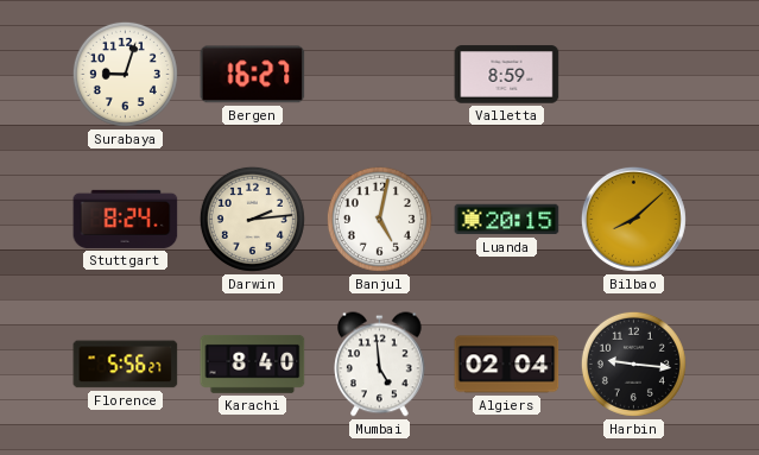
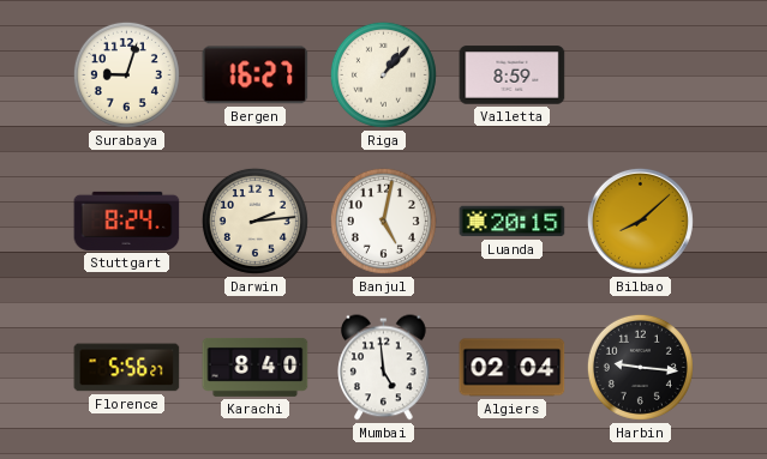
Riga: none -> 1:07 (383, 74)
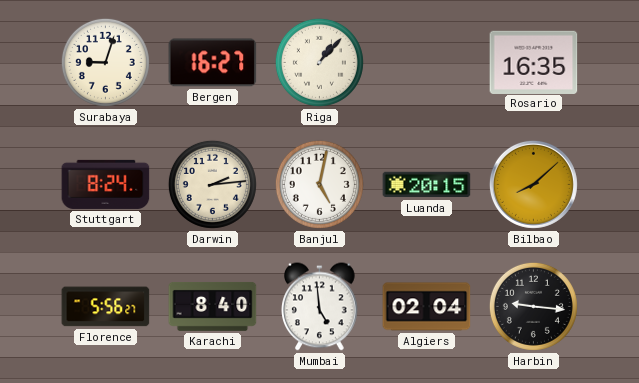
Valletta: 8:59 -> none (513, 76)
Rosario: none -> 16:35 (534, 62)
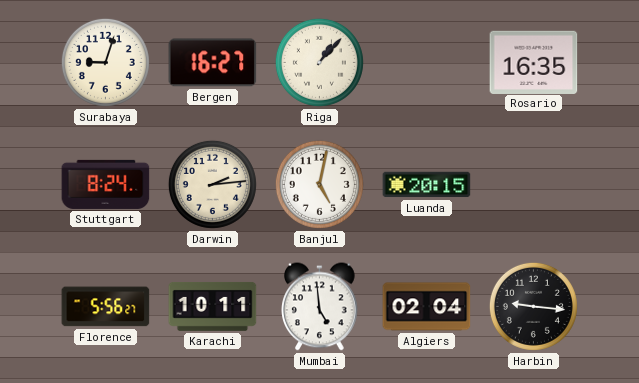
Bilbao: 8:08 -> none (533, 184)
Karachi: 8:40 -> 10:11 (213, 306)
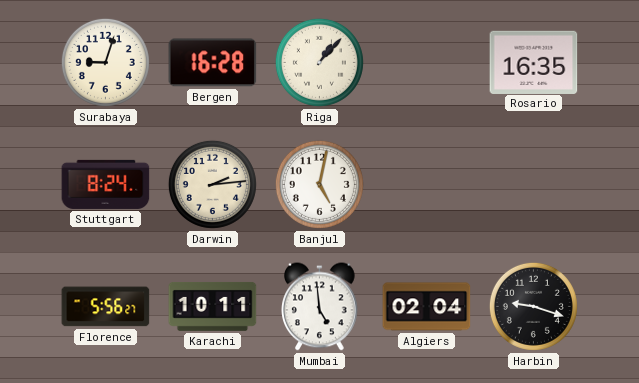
Bergen: 16:27 -> 16:28 (213, 63)
Luanda: 20:15 -> none (427, 185)
Harbin: 9:16 -> 9:18 (533, 306)
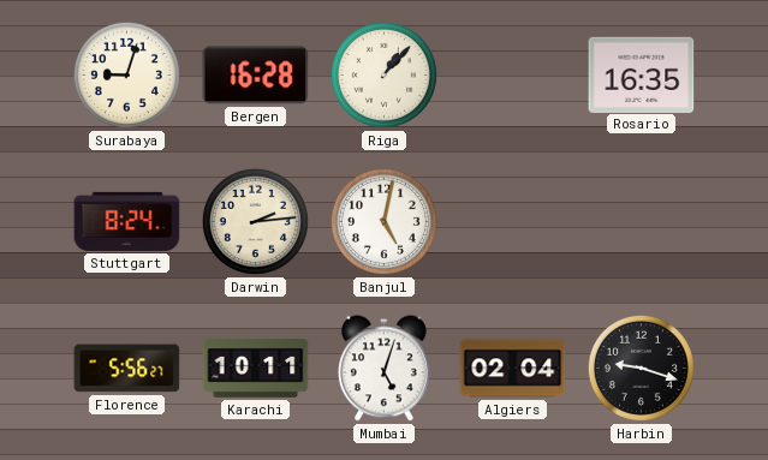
Mumbai: 4:59 -> 5:03 (385, 369)
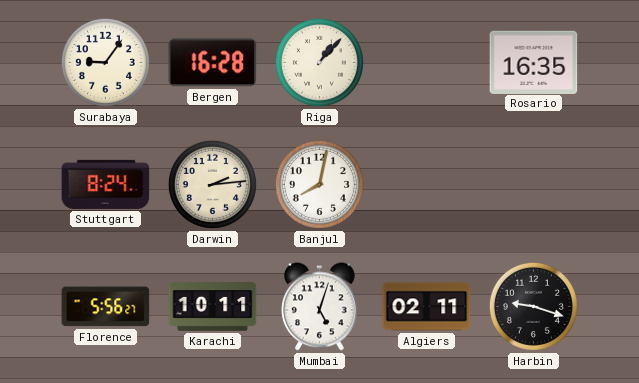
Surabaya: 9:03 -> 9:06 (105, 62)
Banjul: 5:02 -> 8:02 (319, 184)
Algiers: 02:04 -> 02:11 (427, 307)
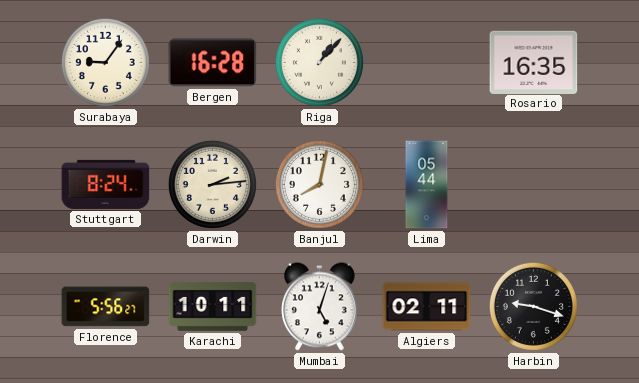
Lima: none -> 05:44 (427, 185)
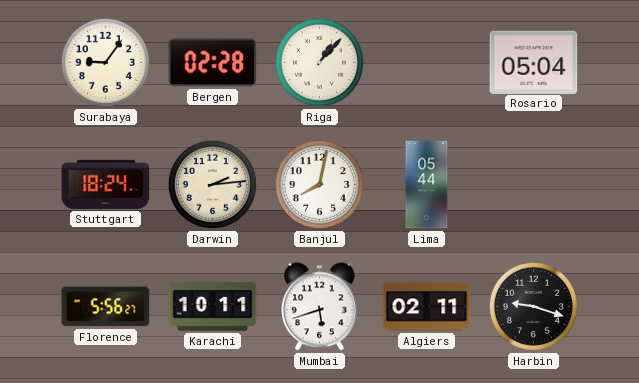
Bergen: 16:28 -> 02:28 (213, 63)
Rosario: 16:35 -> 05:04 (534, 62)
Stuttgart: 8:24 -> 18:24 (106, 184)
Mumbai: 5:03 -> 5:42 (320, 307)
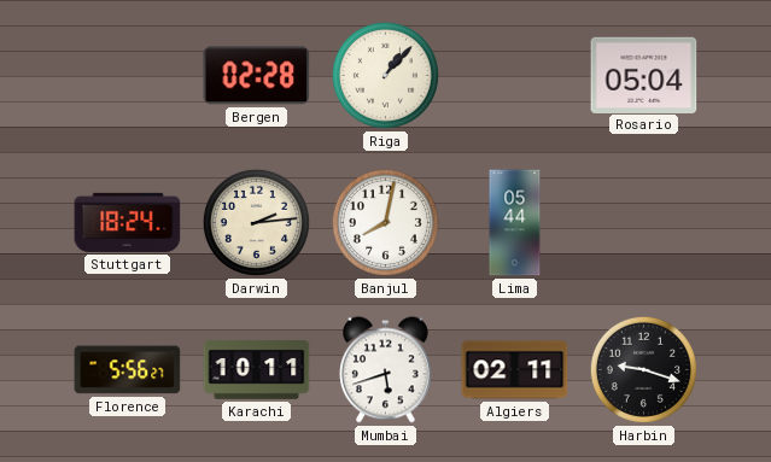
Surabaya: 9:06 -> none (105, 62)
